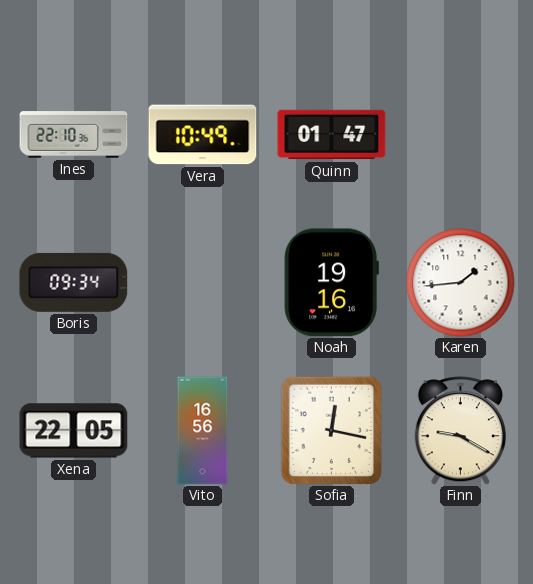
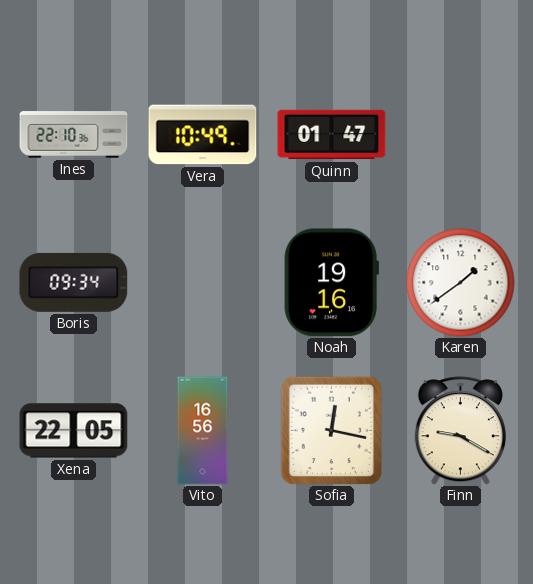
Karen: 1:44 -> 1:39 (461, 283)
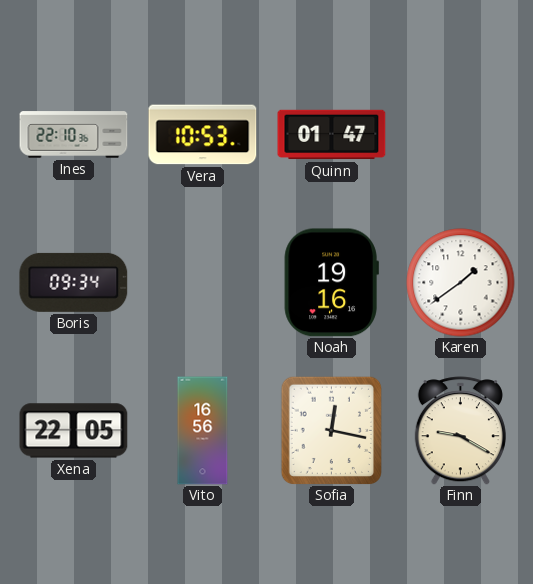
Vera: 10:49 -> 10:53 (203, 135)
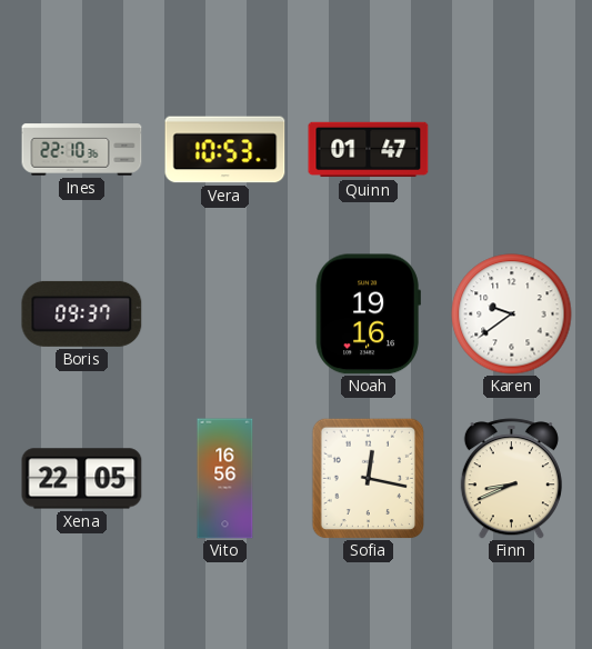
Boris: 09:34 -> 09:37 (82, 313)
Karen: 1:39 -> 9:39 (512, 314)
Finn: 9:20 -> 8:41 (511, 479)
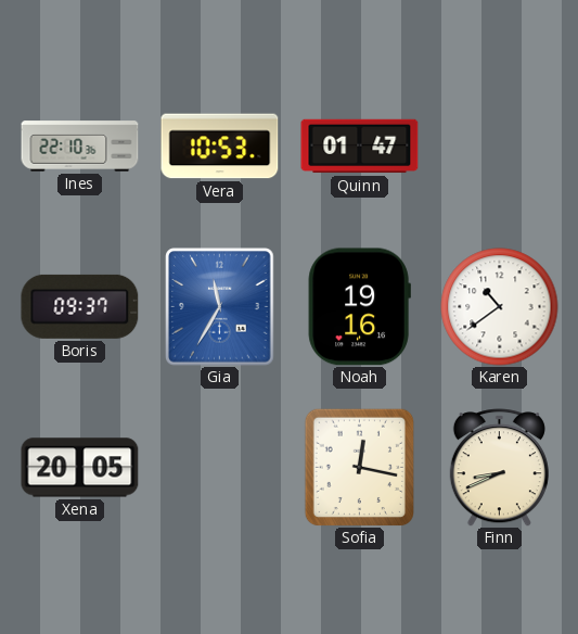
Gia: none -> 11:35 (220, 307)
Karen: 9:39 -> 10:39 (500, 307)
Xena: 22:05 -> 20:05 (80, 468)
Vito: 16:56 -> none (225, 479)
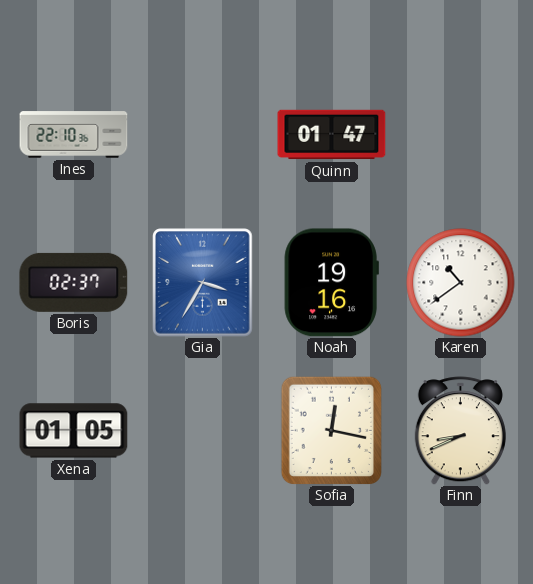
Vera: 10:53 -> none (220, 147)
Boris: 09:37 -> 02:37 (74, 282)
Gia: 11:35 -> 3:35 (203, 283)
Xena: 20:05 -> 01:05 (74, 431)
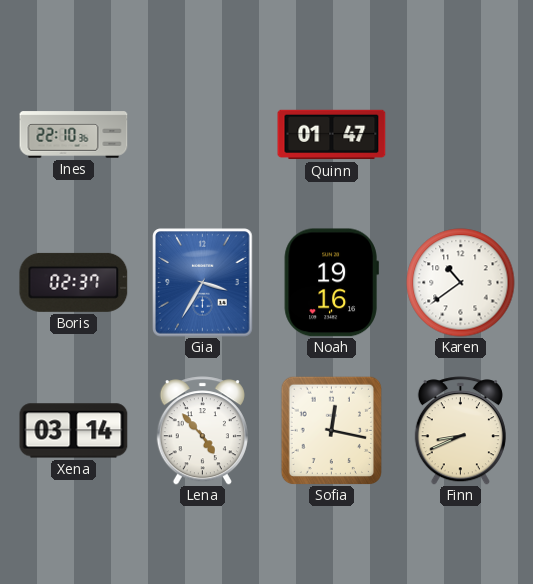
Xena: 01:05 -> 03:14 (74, 431)
Lena: none -> 4:53 (202, 431)
